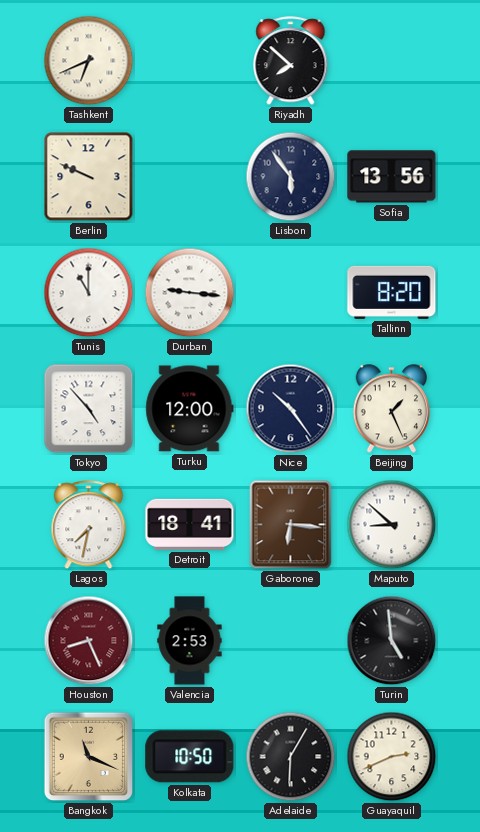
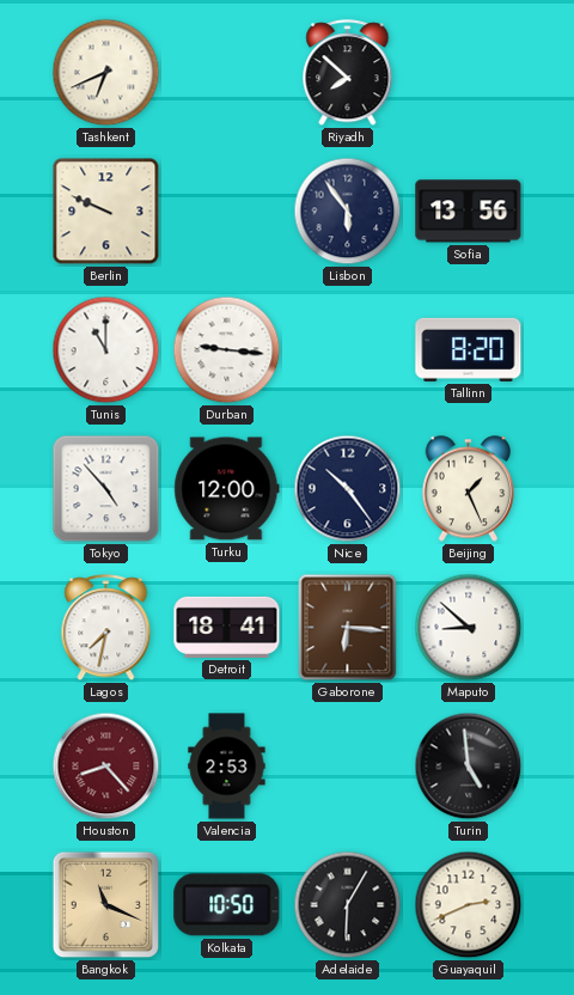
Houston: 8:26 -> 8:23 (106, 767)
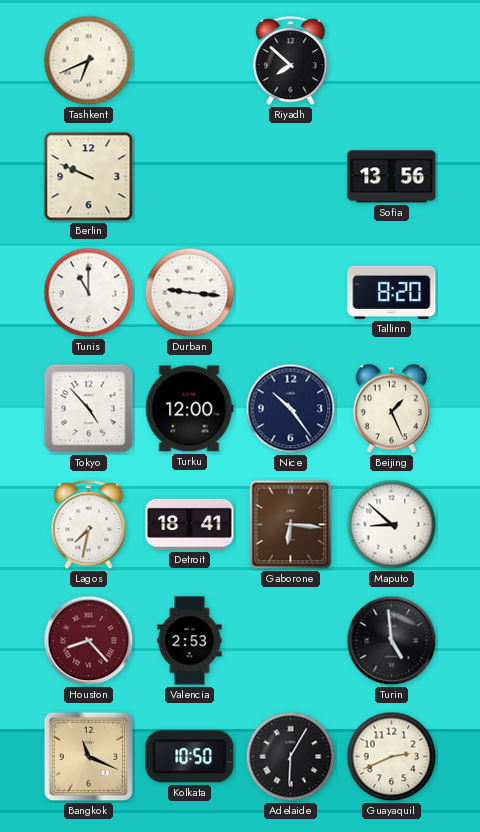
Lisbon: 5:54 -> none (348, 212)
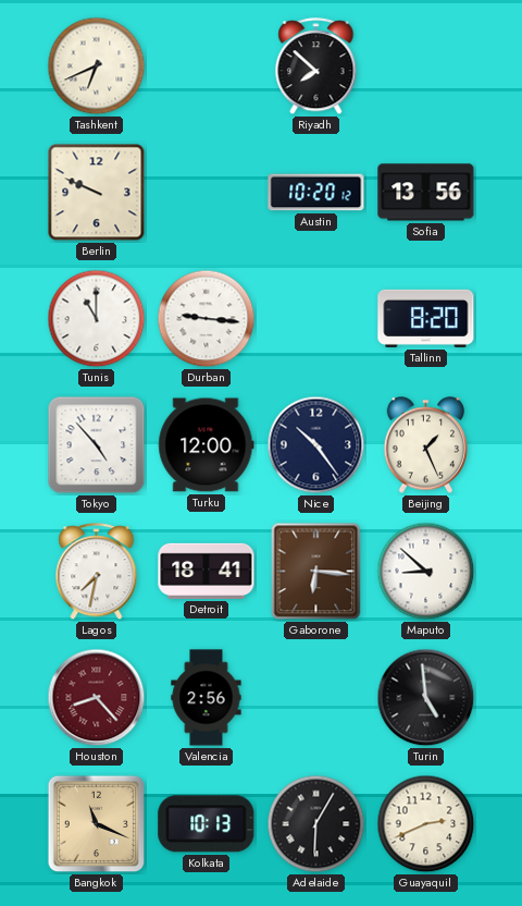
Austin: none -> 10:20 (316, 193)
Valencia: 2:53 -> 2:56 (207, 698)
Kolkata: 10:50 -> 10:13 (207, 824)
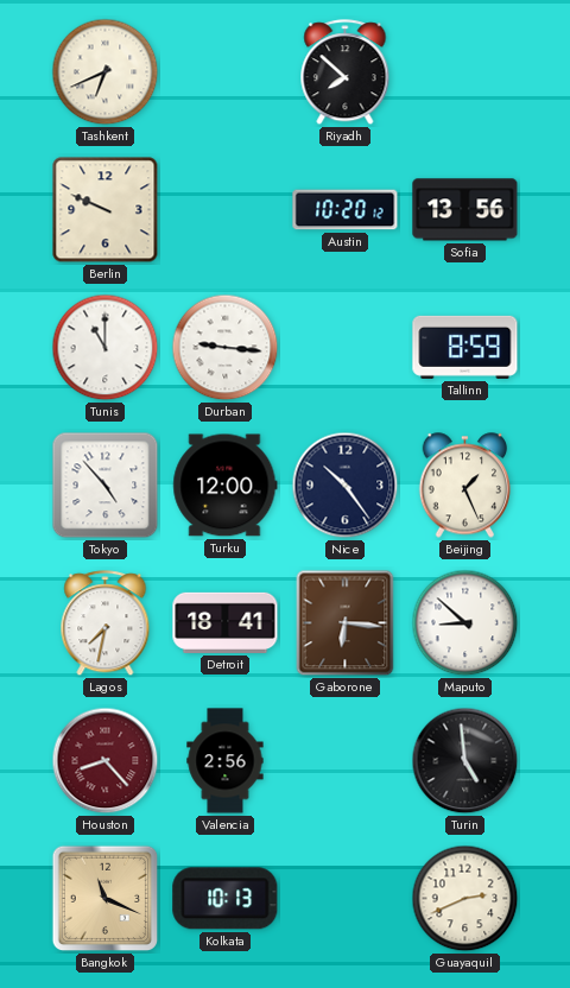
Tallinn: 8:20 -> 8:59 (465, 347)
Adelaide: 6:05 -> none (316, 824)
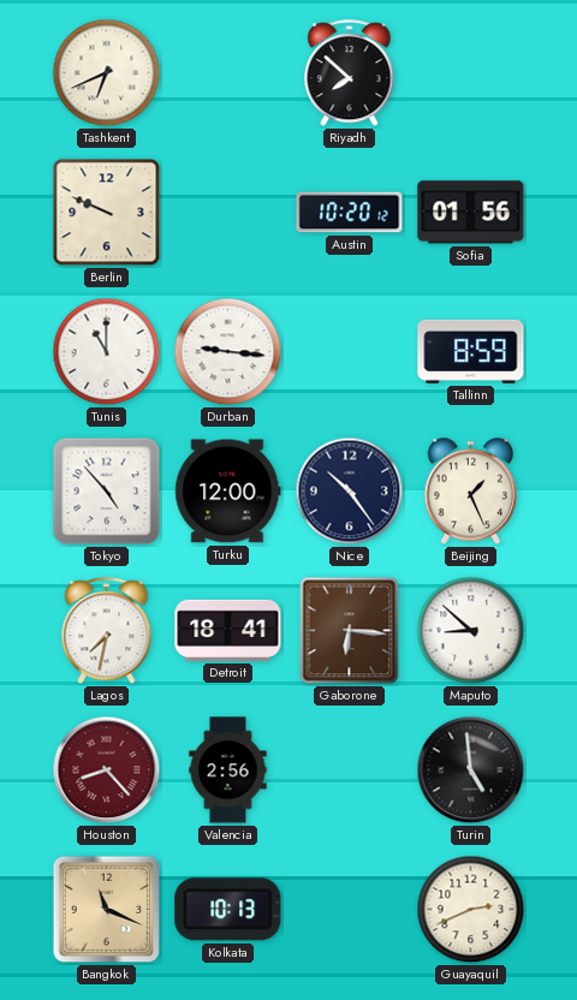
Sofia: 13:56 -> 01:56 (471, 213)
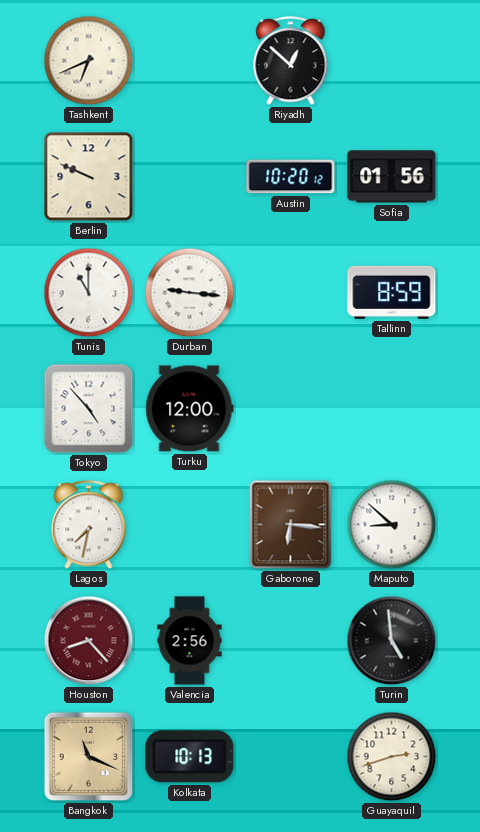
Riyadh: 7:52 -> 12:52 (291, 61)
Nice: 10:24 -> none (350, 492)
Beijing: 1:26 -> none (471, 492)
Detroit: 18:41 -> none (228, 630)
Guayaquil: 2:41 -> 2:42 (392, 757)
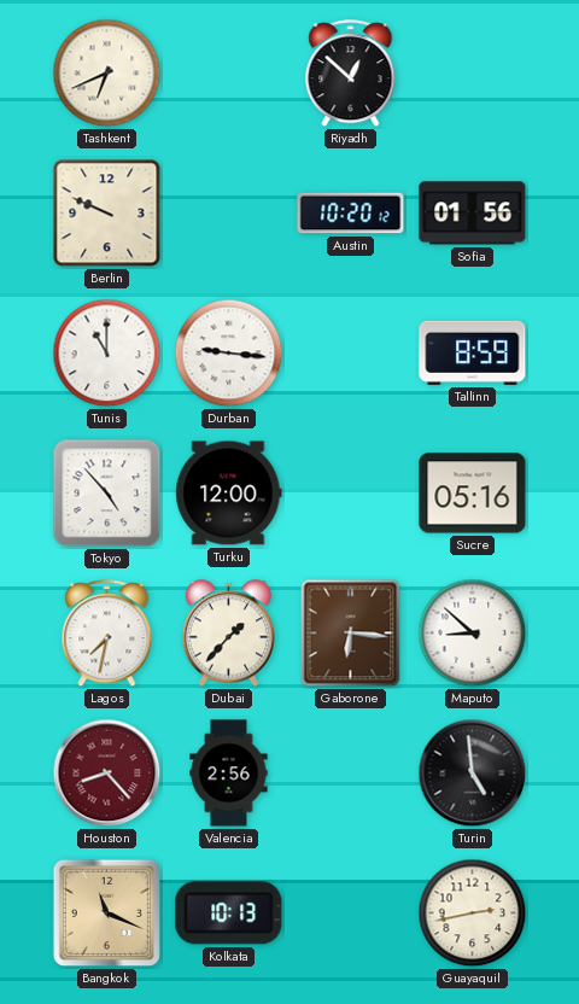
Sucre: none -> 05:16 (473, 494)
Dubai: none -> 1:37 (229, 634)
Guayaquil: 2:42 -> 2:43 (473, 913)
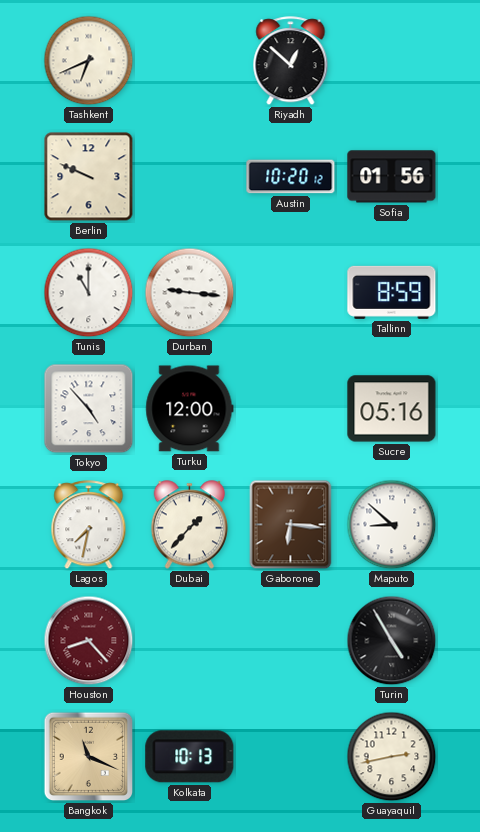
Valencia: 2:56 -> none (229, 774)
Turin: 4:59 -> 4:55 (392, 641)
